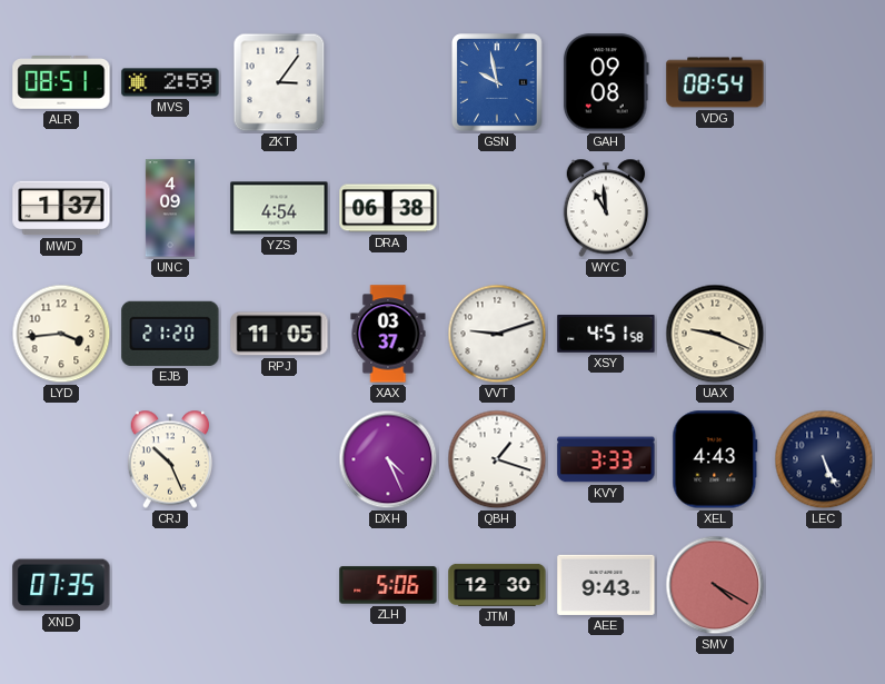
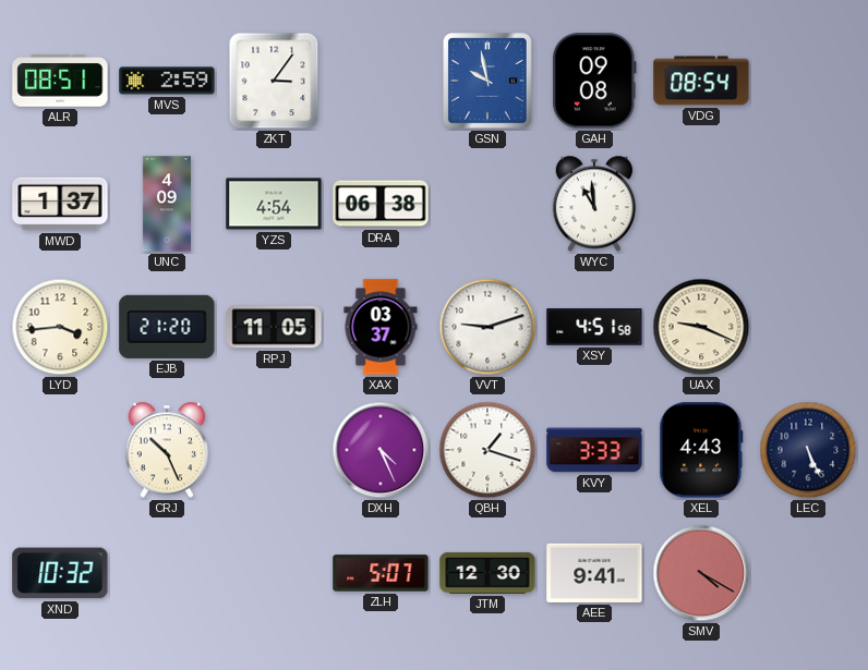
XND: 07:35 -> 10:32 (60, 573)
ZLH: 5:06 -> 5:07 (381, 573)
AEE: 9:43 -> 9:41 (594, 573)
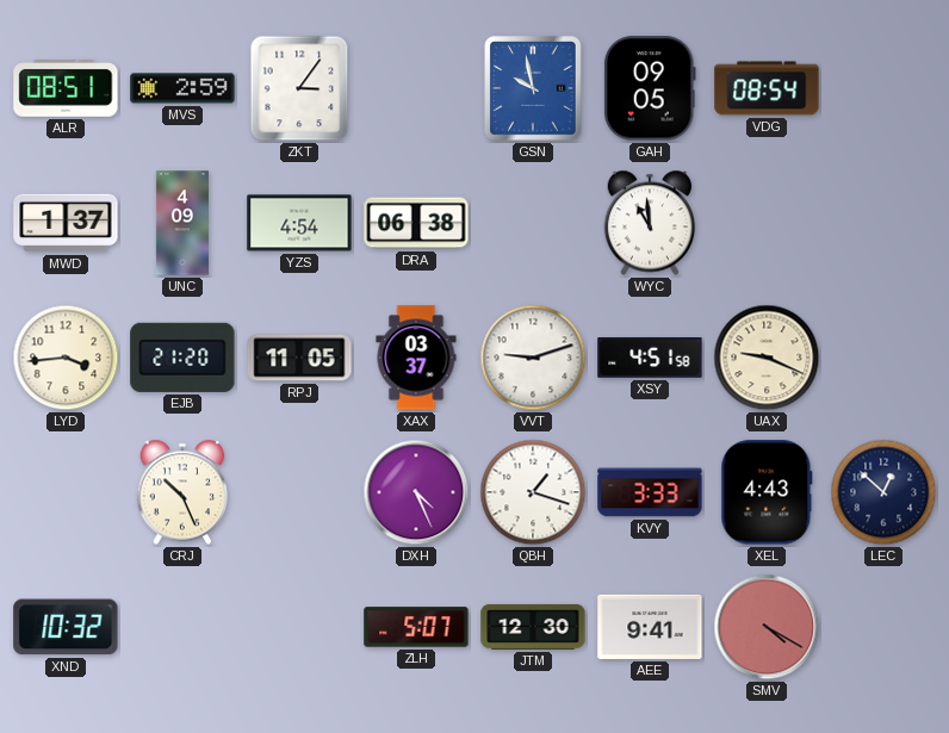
GAH: 09:08 -> 09:05 (650, 88)
LEC: 5:26 -> 12:52 (883, 492)
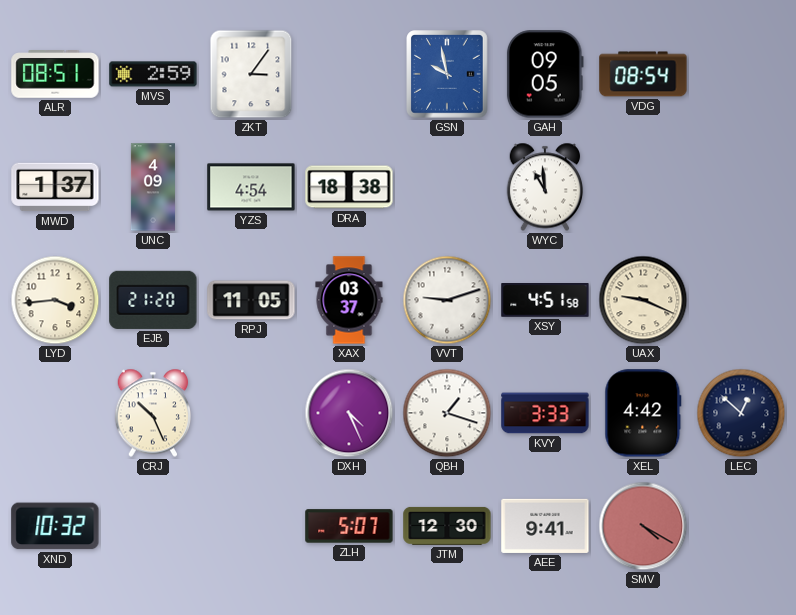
DRA: 06:38 -> 18:38 (349, 187)
XEL: 4:43 -> 4:42 (643, 413)
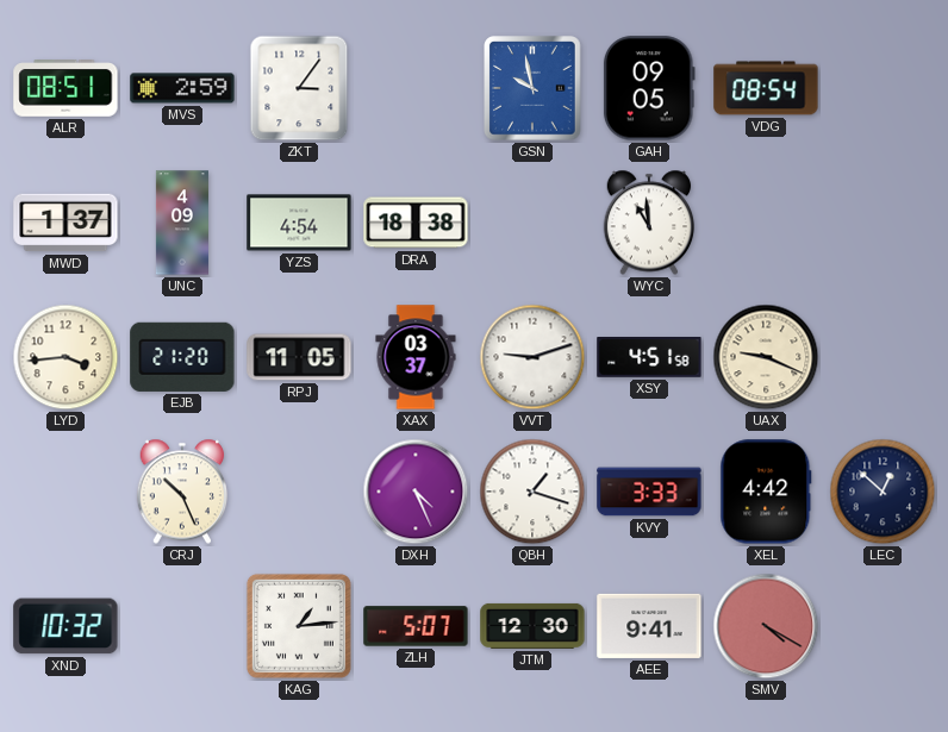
KAG: none -> 1:14 (299, 626)
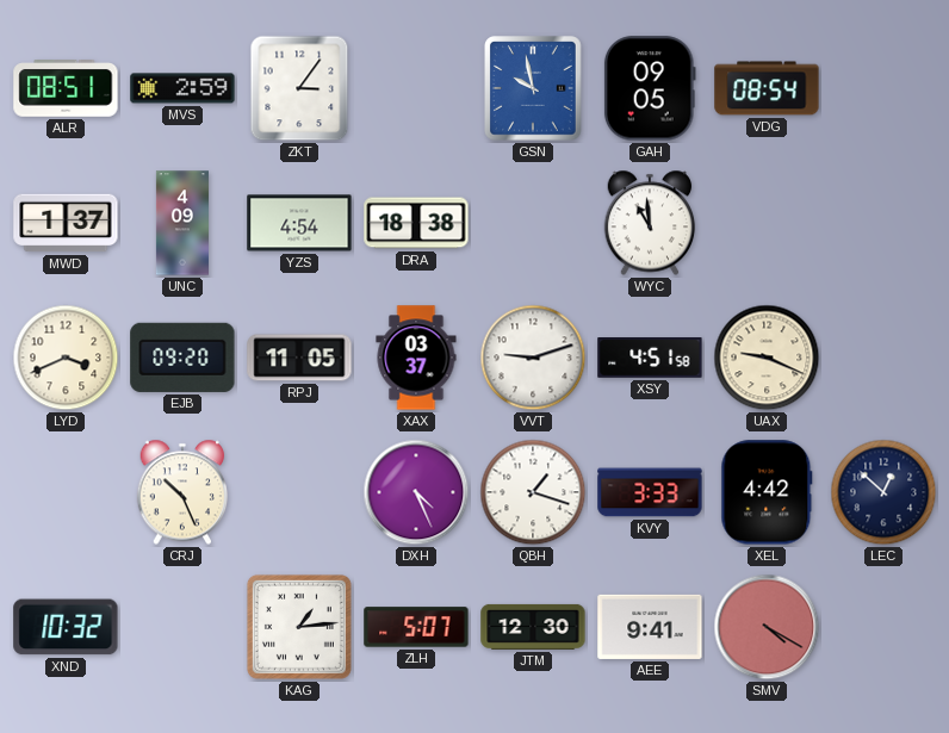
LYD: 3:44 -> 3:41 (66, 358)
EJB: 21:20 -> 09:20 (182, 358)
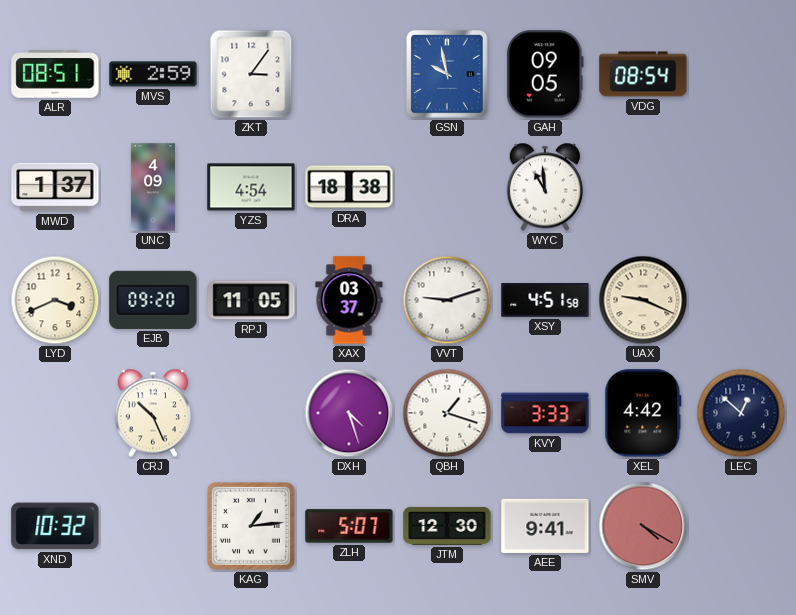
DXH: 4:26 -> 4:27 (349, 413)
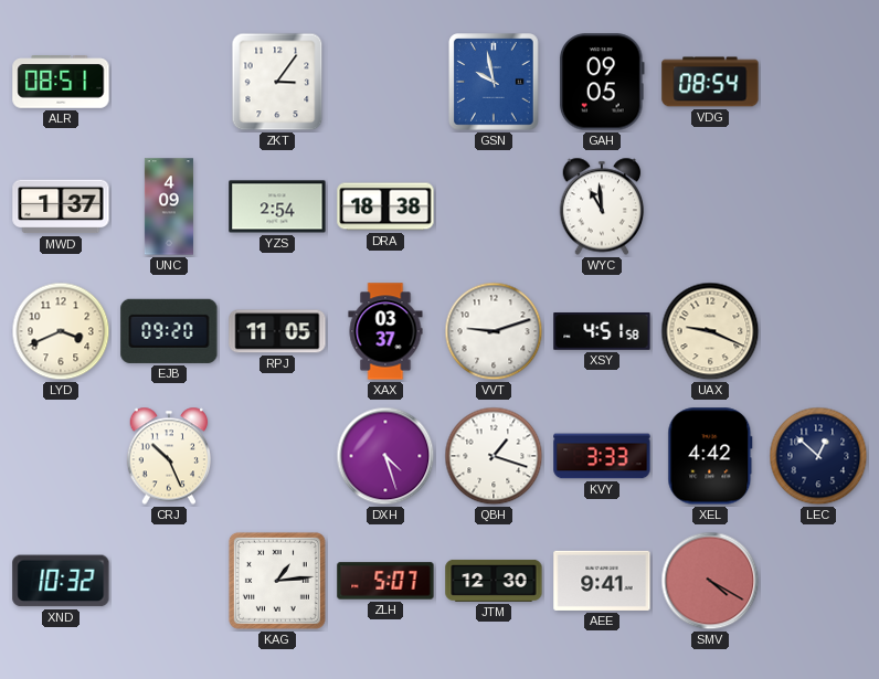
MVS: 2:59 -> none (153, 74)
YZS: 4:54 -> 2:54 (277, 206)
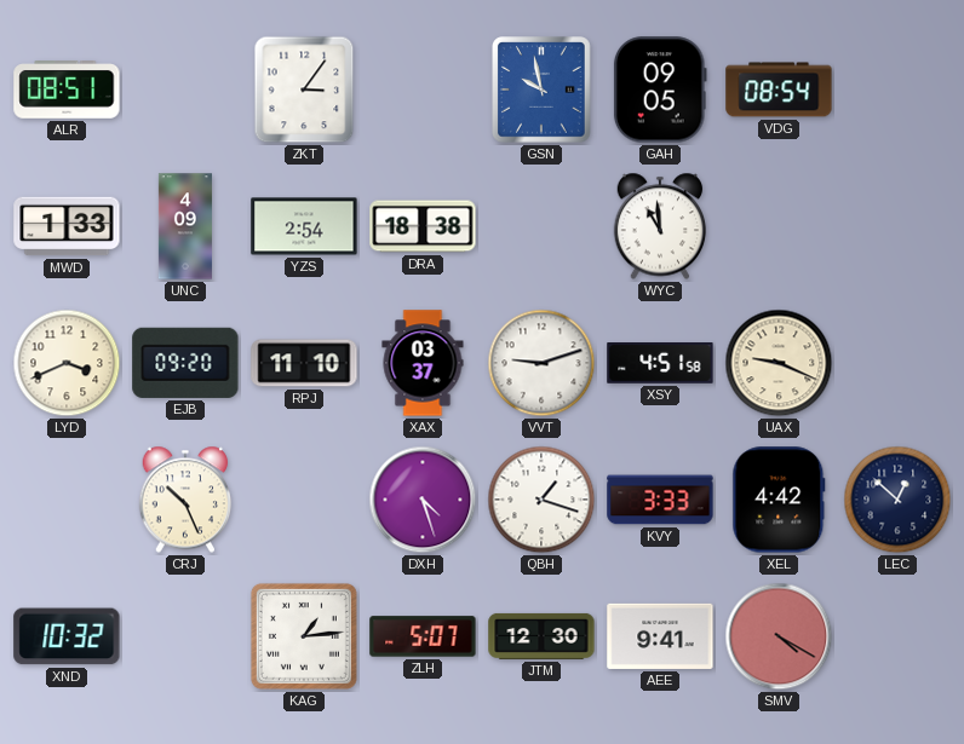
MWD: 1:37 -> 1:33 (67, 226)
RPJ: 11:05 -> 11:10 (304, 363)
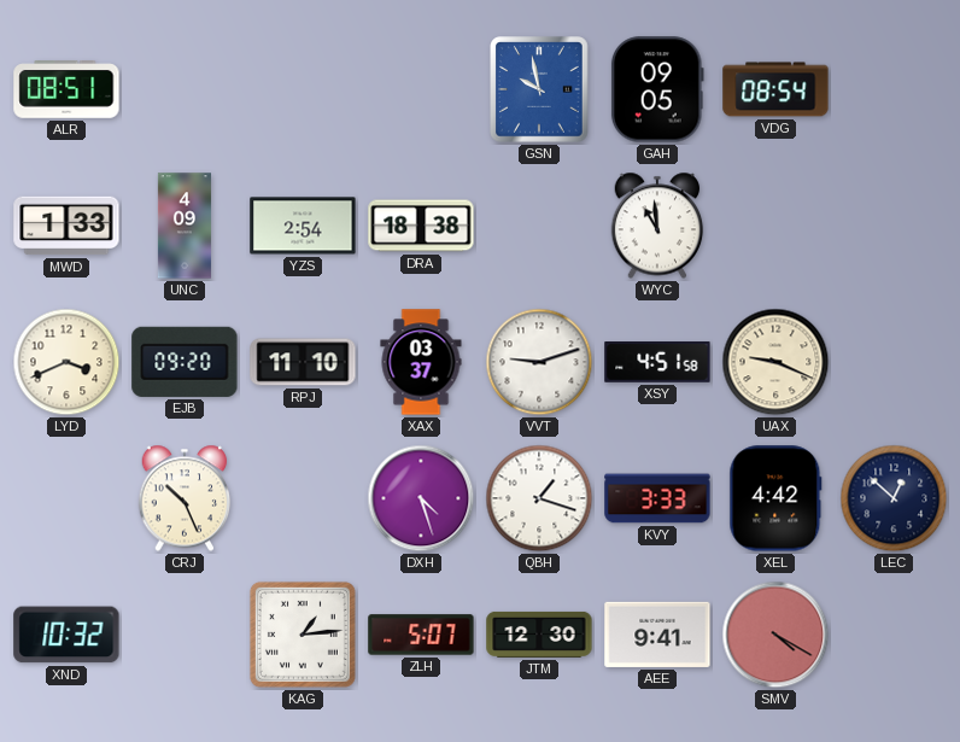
ZKT: 3:06 -> none (304, 90)
